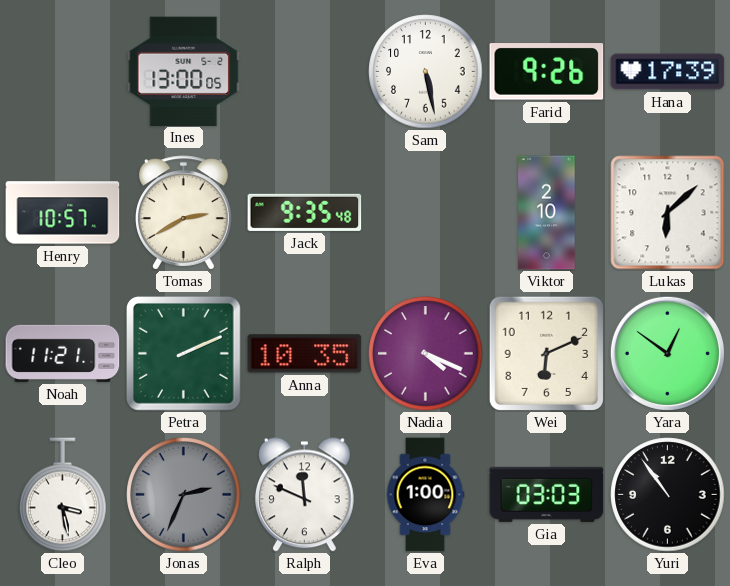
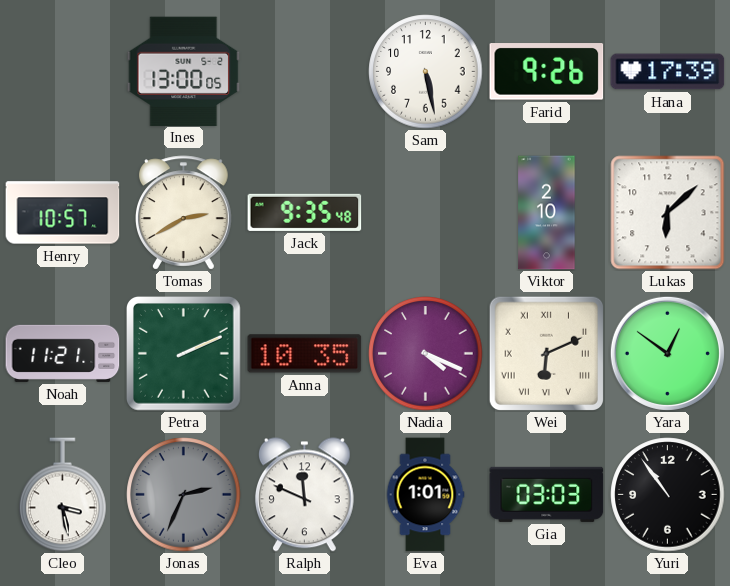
Wei numerals: Arabic -> Roman (546, 353)
Eva: 1:00 -> 1:01 (425, 495)
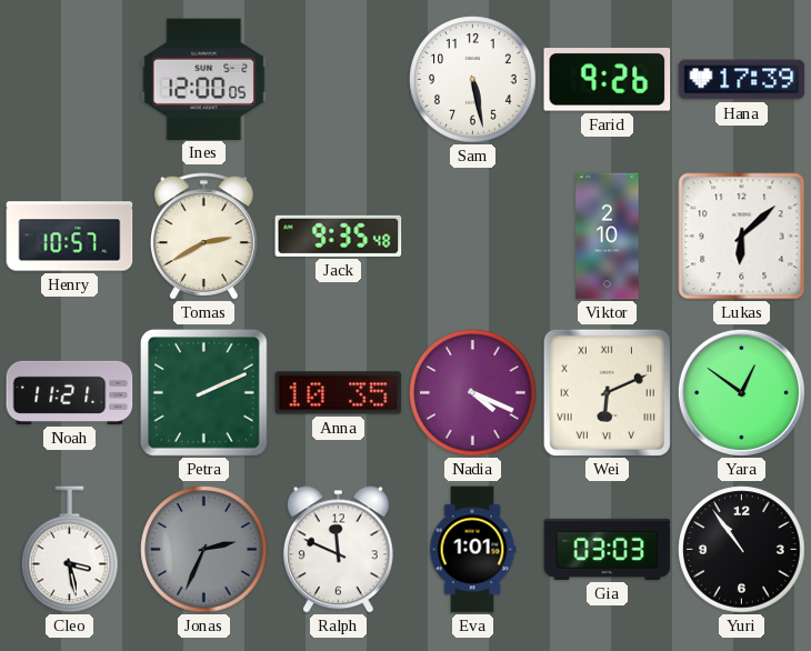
Ines: 13:00 -> 12:00 (204, 79)
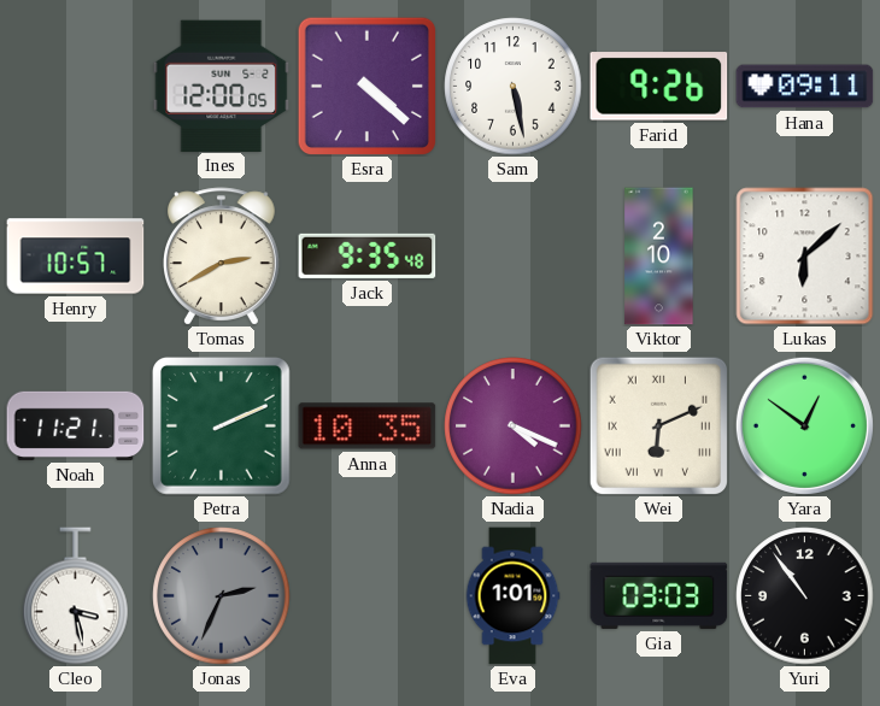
Esra: none -> 4:22 (366, 86)
Hana: 17:39 -> 09:11 (805, 87)
Ralph: 11:49 -> none (338, 550)
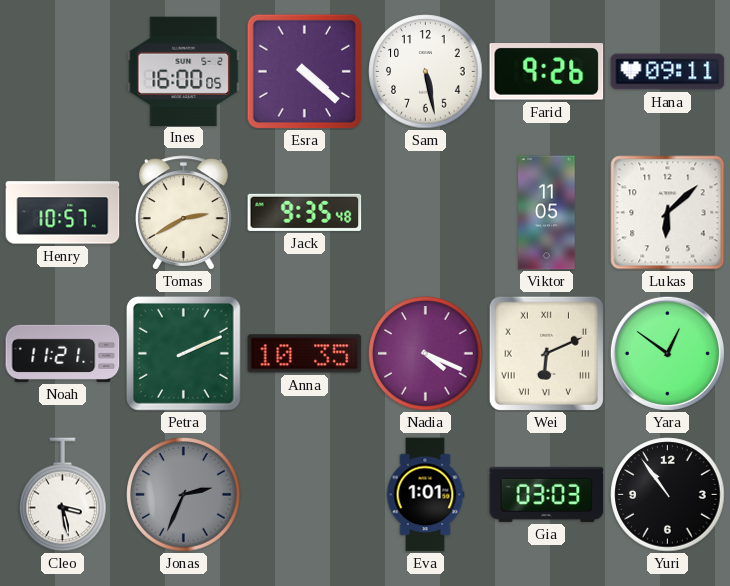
Ines: 12:00 -> 16:00 (184, 71)
Viktor: 2:10 -> 11:05 (547, 213)
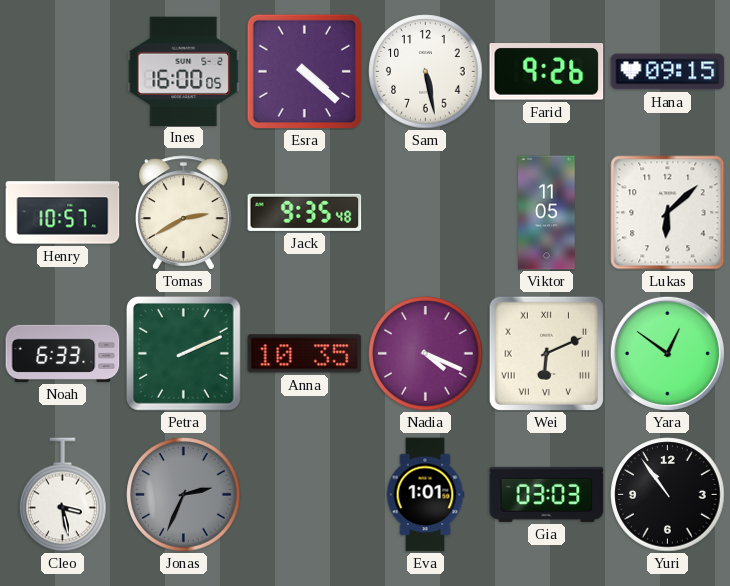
Hana: 09:11 -> 09:15 (668, 72)
Noah: 11:21 -> 6:33 (63, 353)
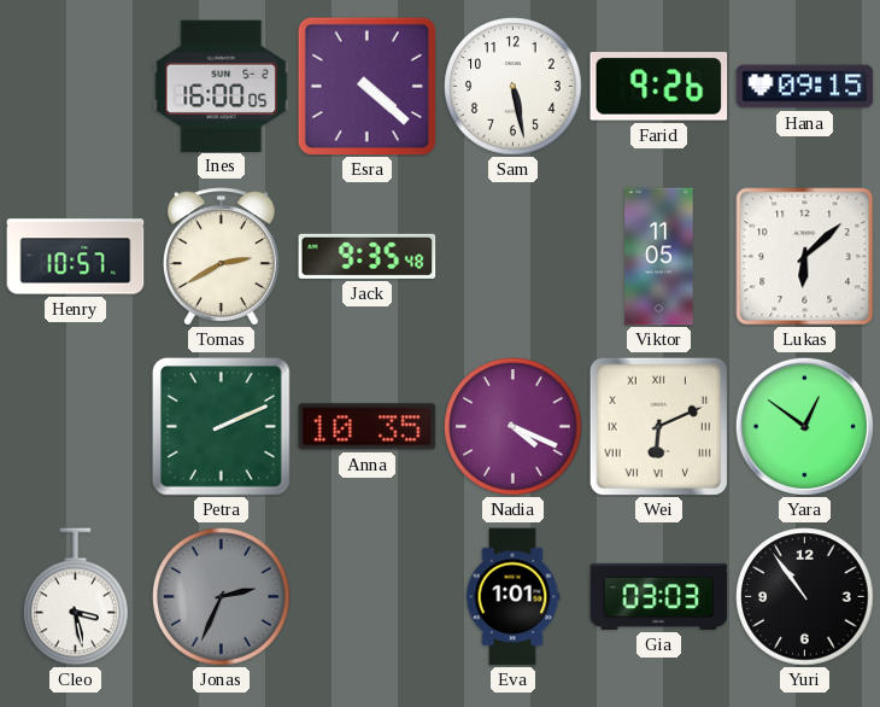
Noah: 6:33 -> none (63, 353)
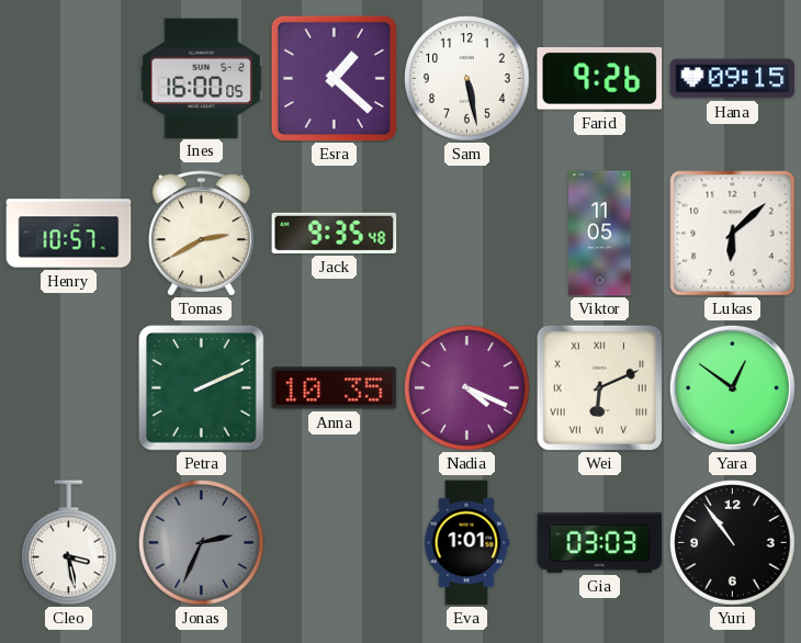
Esra: 4:22 -> 1:22 (334, 78)
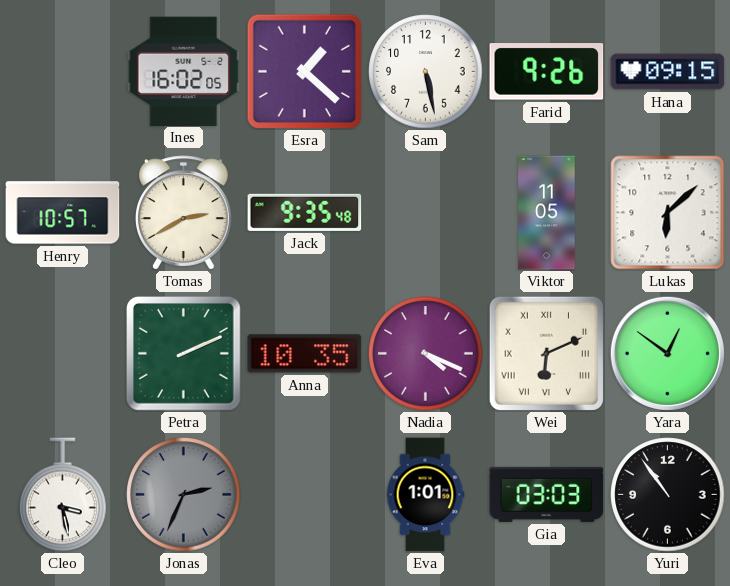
Ines: 16:00 -> 16:02 (184, 71)
